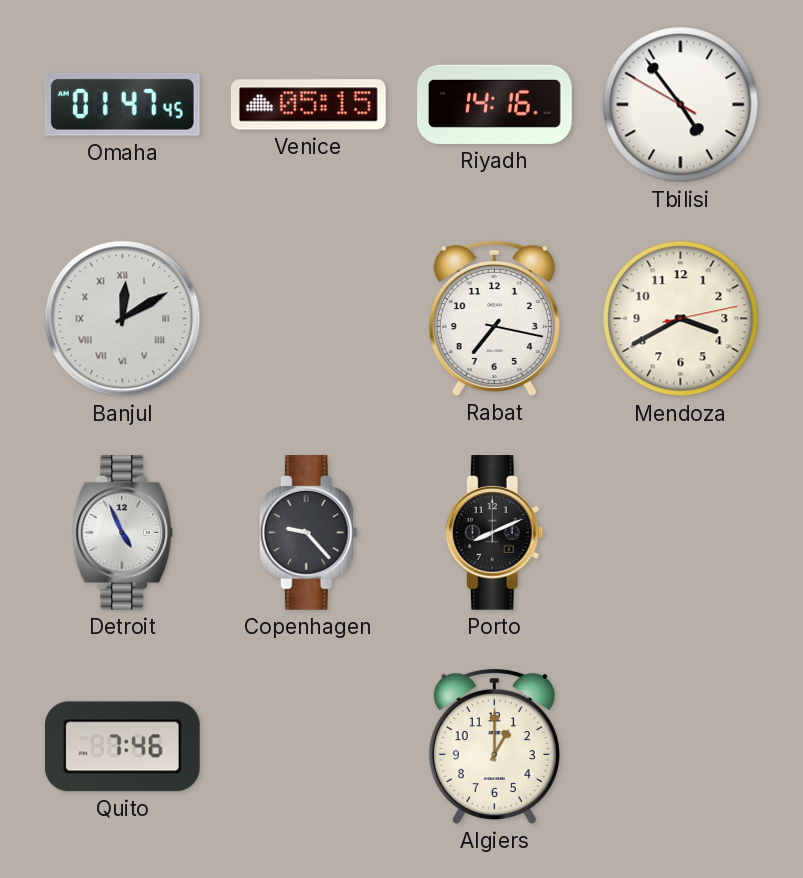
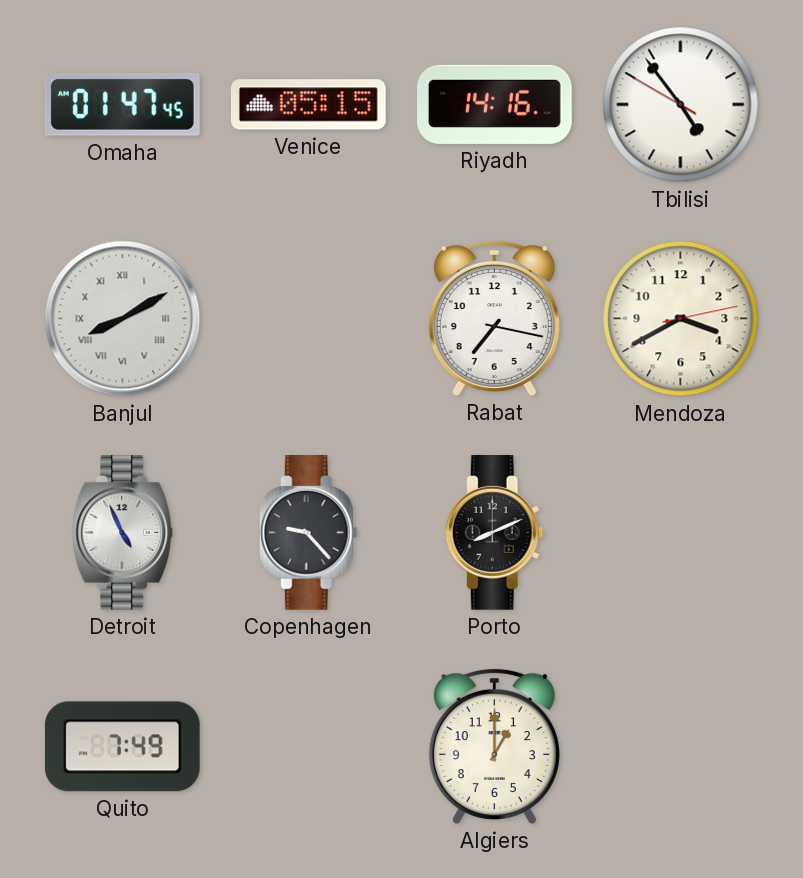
Banjul: 12:10 -> 8:10 (123, 319)
Quito: 7:46 -> 7:49 (122, 747)
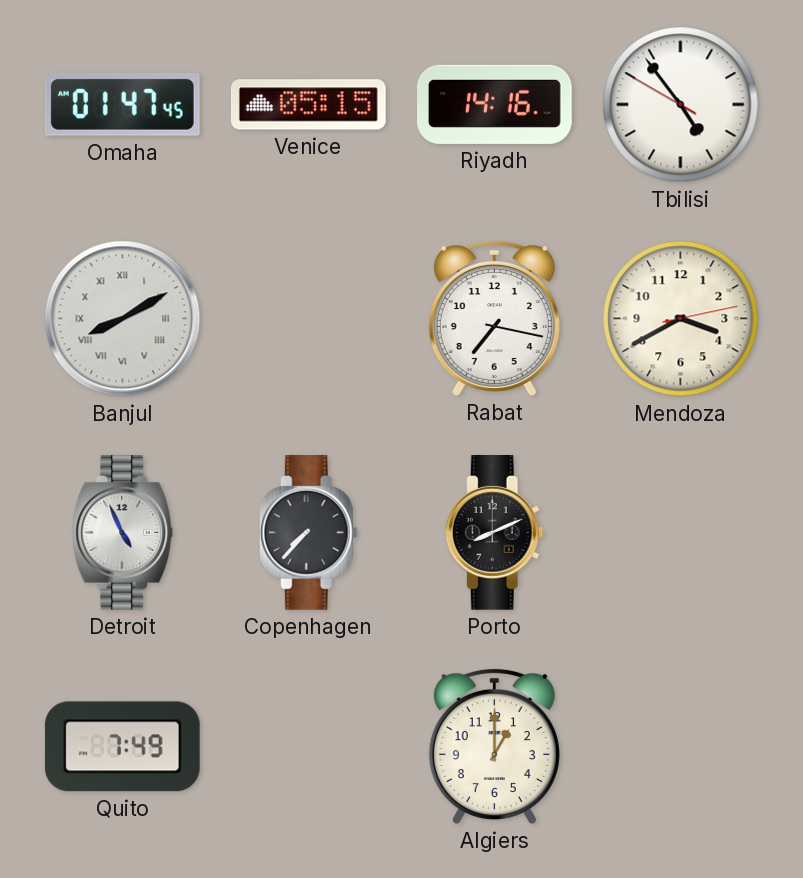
Copenhagen: 9:23 -> 7:37 (308, 533)
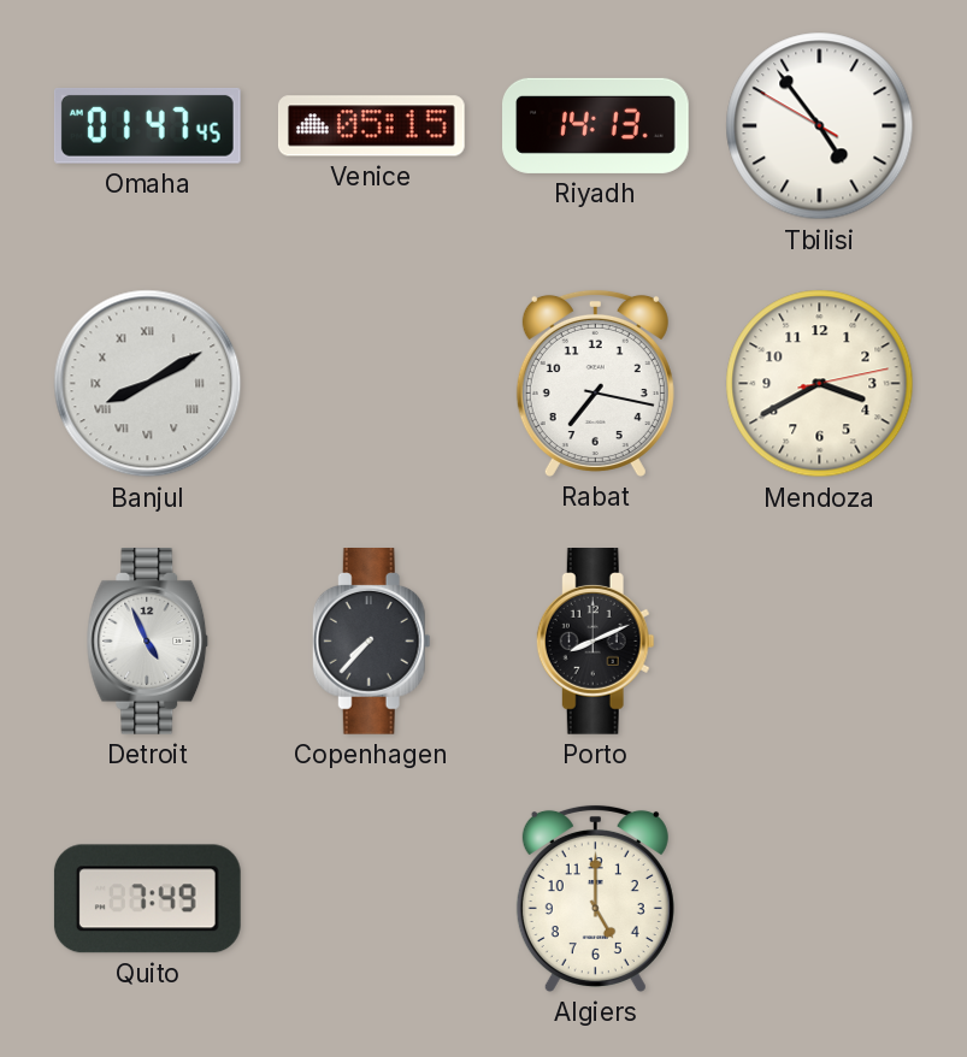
Riyadh: 14:16 -> 14:13 (596, 125)
Algiers: 1:00 -> 5:00 (595, 898)
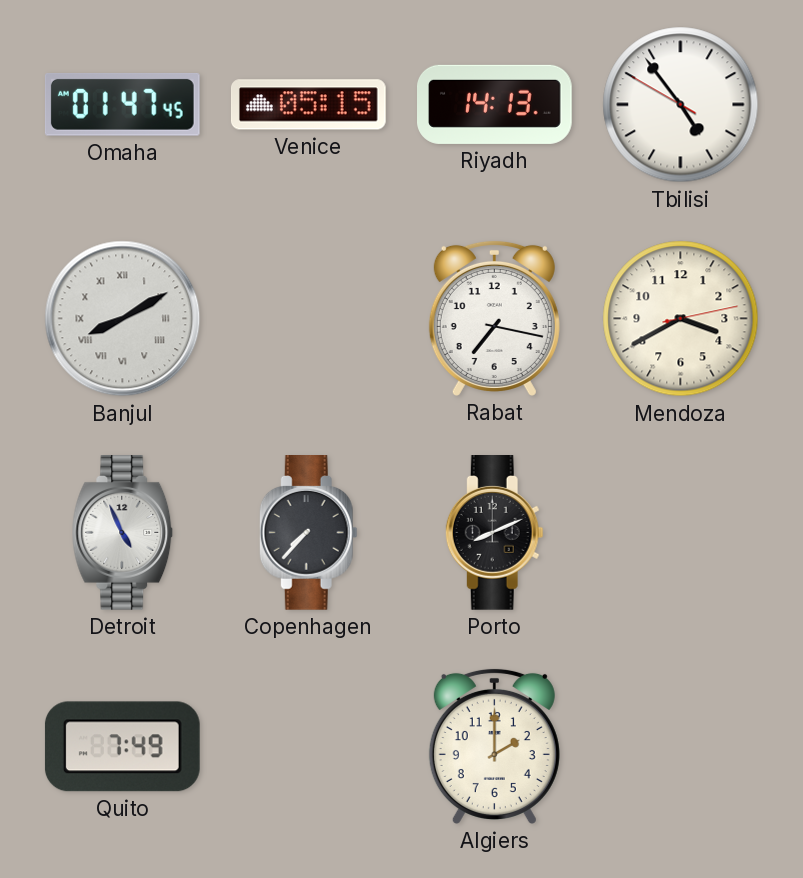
Algiers: 5:00 -> 2:00 (494, 746)
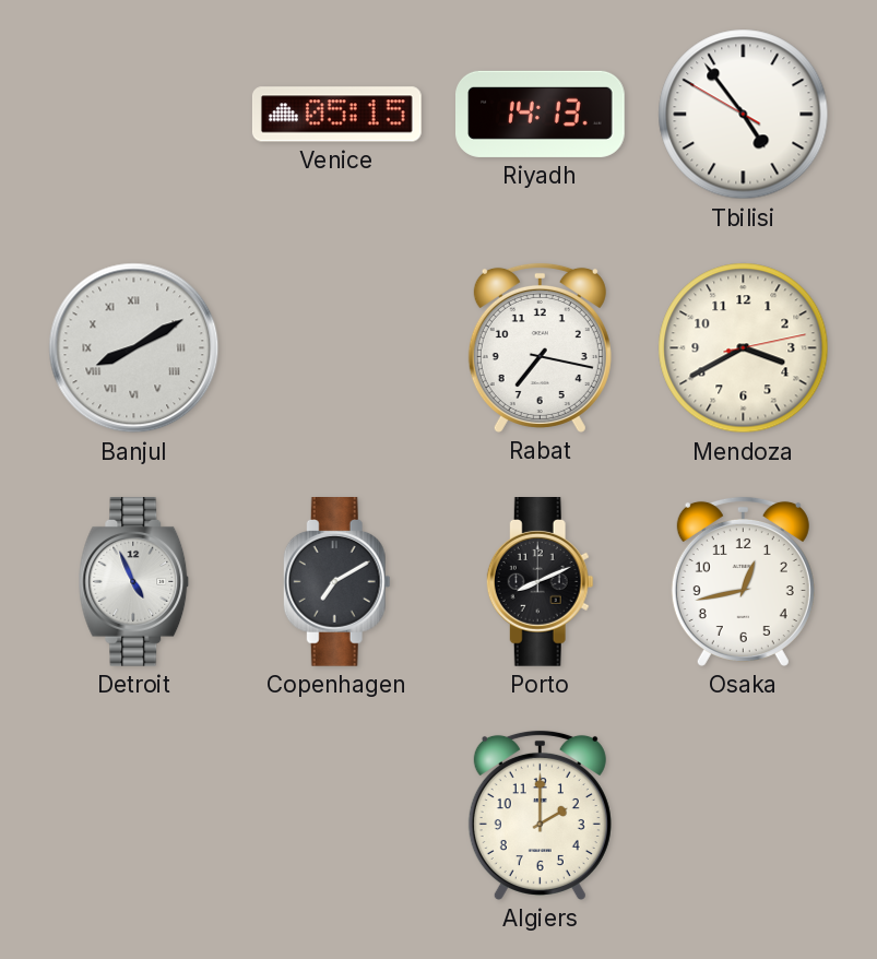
Omaha: 01:47 -> none (122, 104)
Copenhagen: 7:37 -> 7:10 (336, 582)
Osaka: none -> 12:43 (743, 581)
Quito: 7:49 -> none (122, 747)
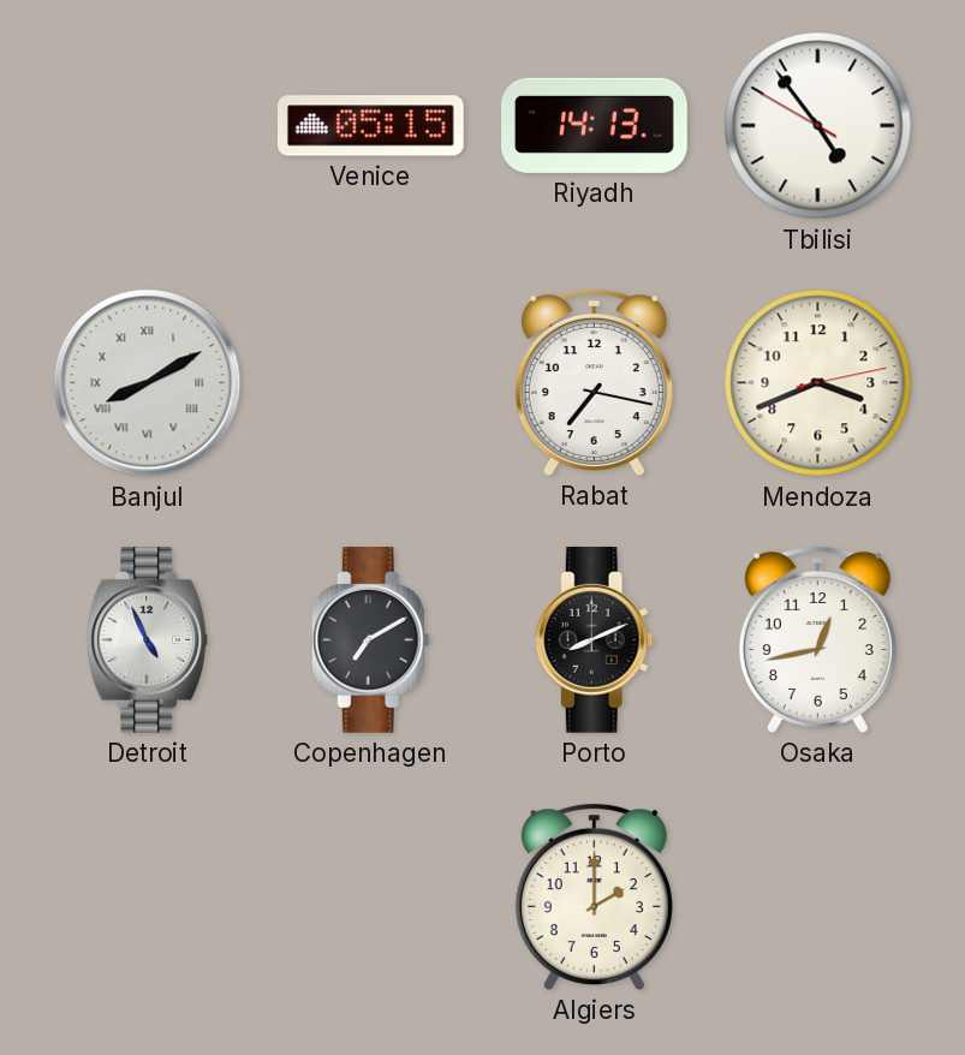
Mendoza: 3:40 -> 3:41 (818, 383)
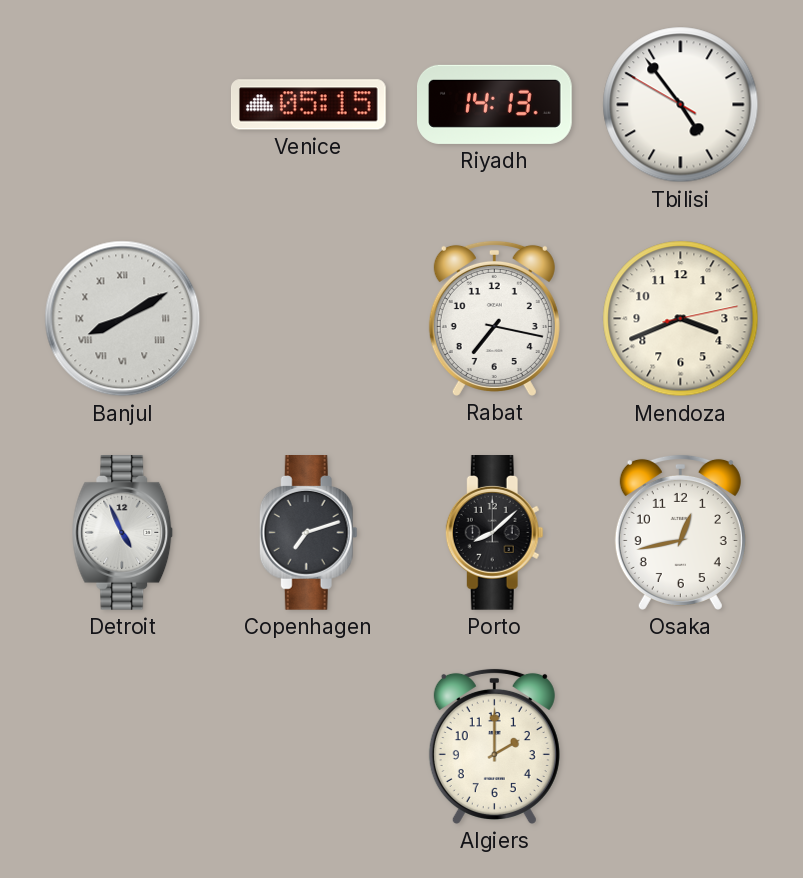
Copenhagen: 7:10 -> 7:12 (308, 533)
Porto: 8:11 -> 8:08 (494, 533)
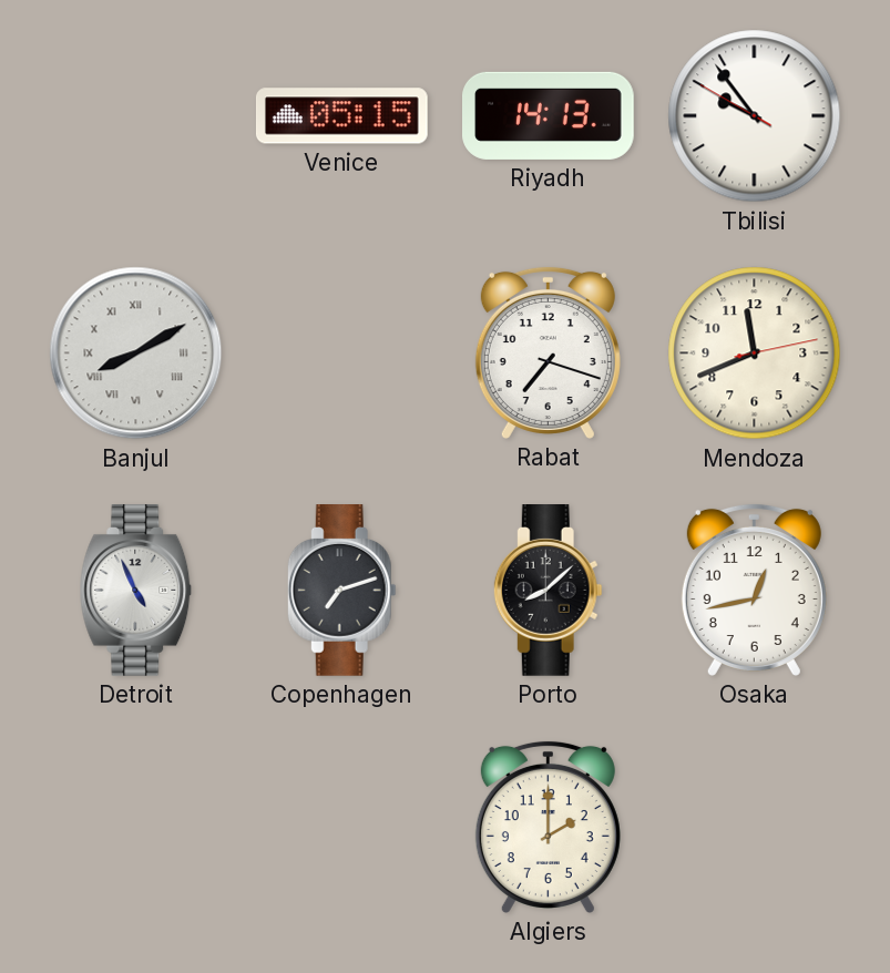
Tbilisi: 4:53 -> 9:53 (755, 116)
Rabat: 7:17 -> 7:18 (548, 352)
Mendoza: 3:41 -> 11:41 (755, 354)
